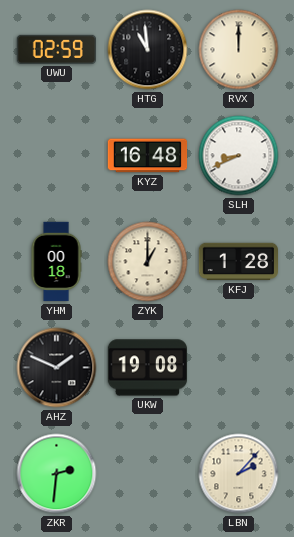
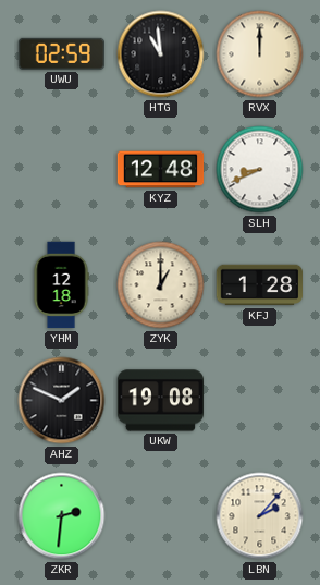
KYZ: 16:48 -> 12:48 (161, 170)
YHM: 00:18 -> 12:18 (61, 285)
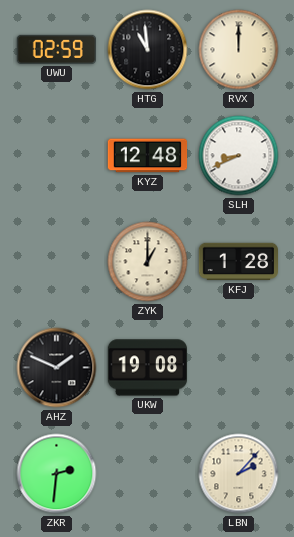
YHM: 12:18 -> none (61, 285)
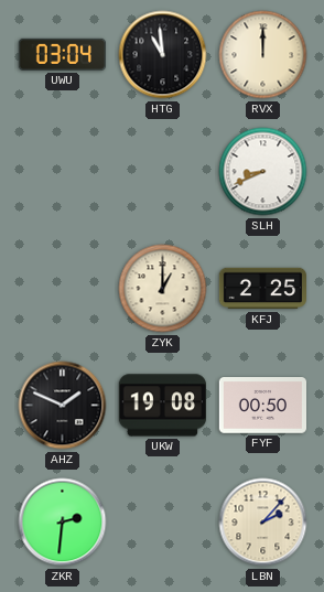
UWU: 02:59 -> 03:04 (62, 54)
KYZ: 12:48 -> none (148, 156)
KFJ: 1:28 -> 2:25 (263, 289)
FYF: none -> 00:50 (262, 406)
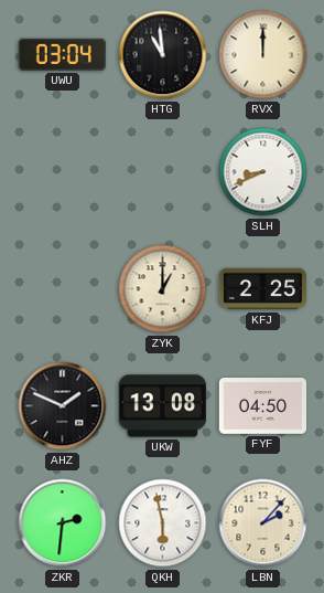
UKW: 19:08 -> 13:08 (162, 406)
FYF: 00:50 -> 04:50 (262, 406)
QKH: none -> 5:58 (163, 523)
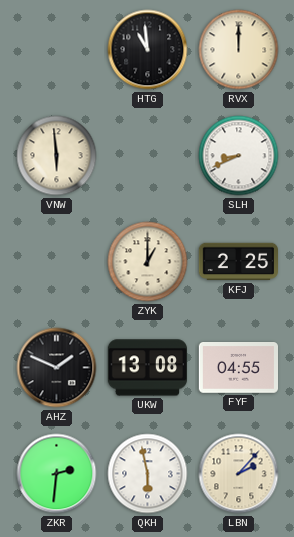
UWU: 03:04 -> none (62, 54)
VNW: none -> 5:59 (57, 156)
FYF: 04:50 -> 04:55 (238, 368)
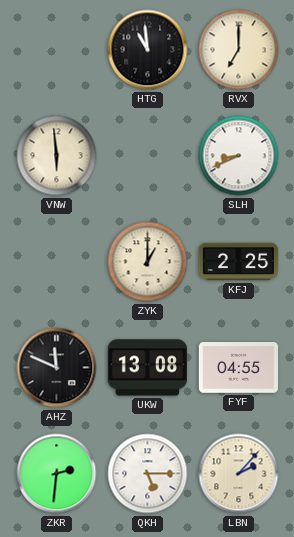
RVX: 12:00 -> 7:00 (239, 50)
AHZ: 1:49 -> 11:49 (57, 368)
QKH: 5:58 -> 5:15 (148, 474)
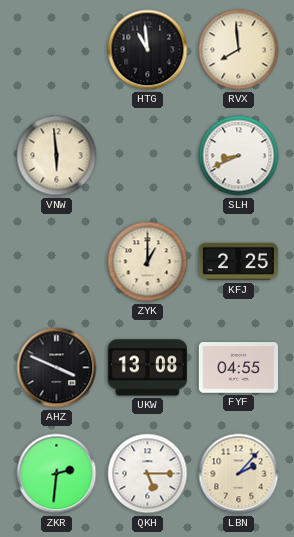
RVX: 7:00 -> 7:59 (239, 50)
AHZ: 11:49 -> 3:49 (57, 368)
